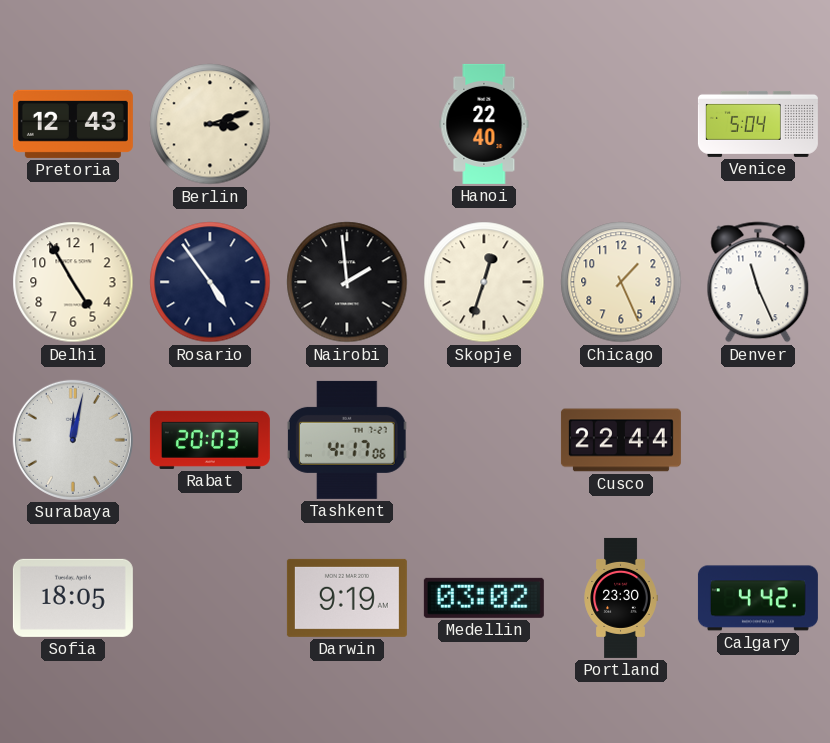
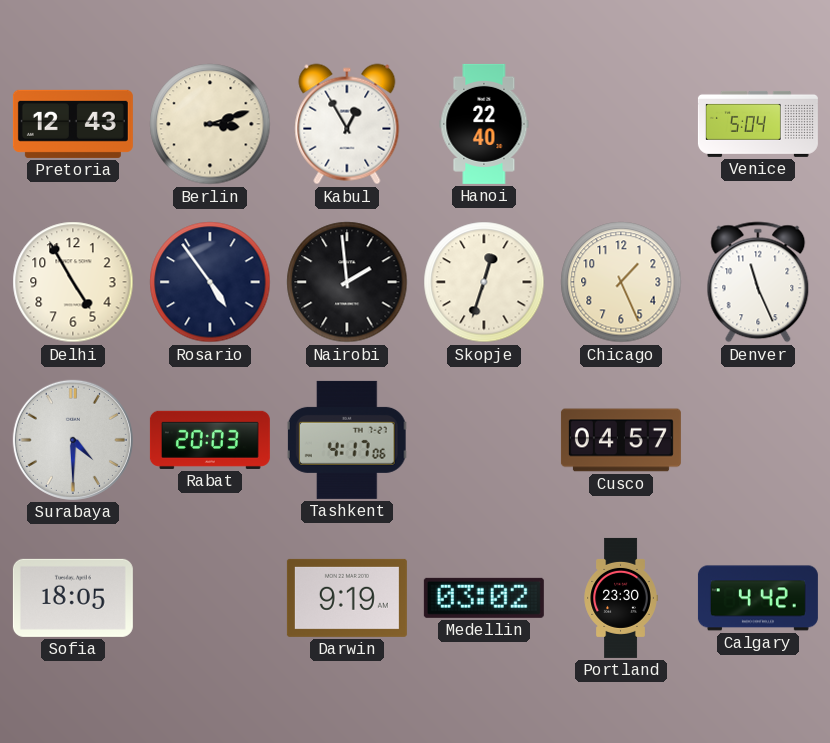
Kabul: none -> 12:55 (347, 124)
Surabaya: 12:02 -> 4:30 (73, 440)
Cusco: 22:44 -> 04:57 (621, 440)
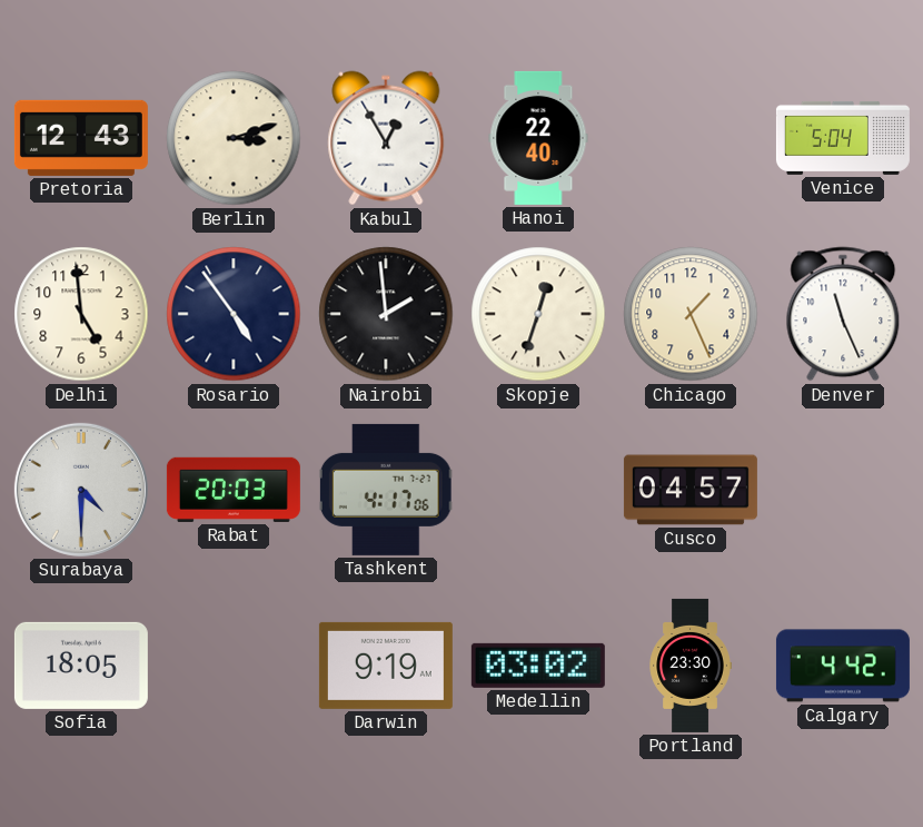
Delhi: 4:55 -> 4:59 (81, 314)
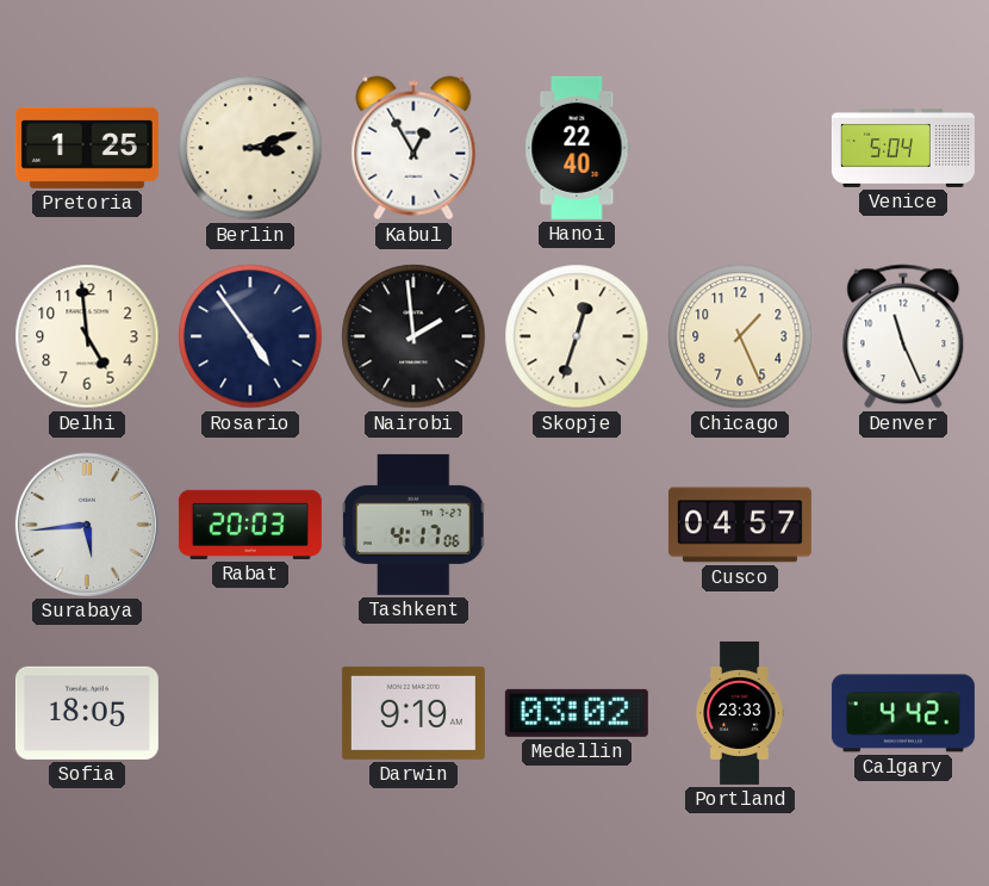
Pretoria: 12:43 -> 1:25 (87, 148)
Surabaya: 4:30 -> 5:44 (87, 525)
Portland: 23:30 -> 23:33 (740, 713)
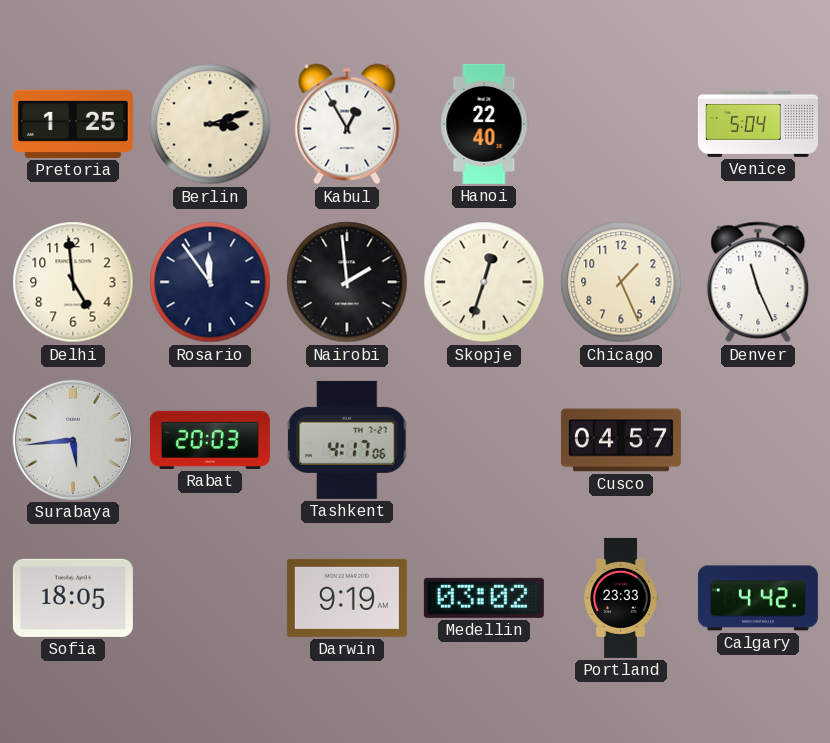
Rosario: 4:54 -> 11:54 (210, 282)
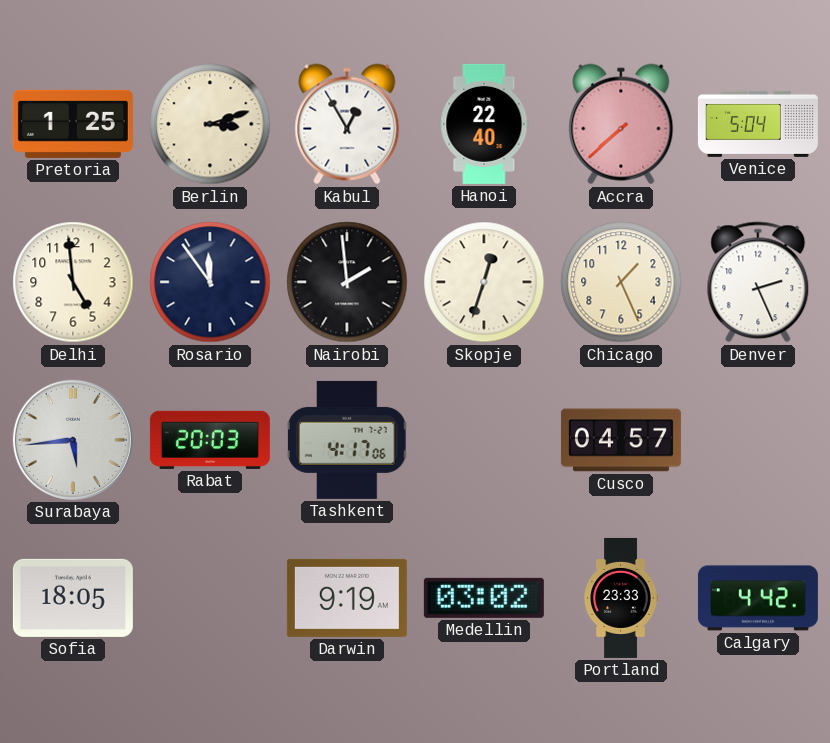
Accra: none -> 7:38 (621, 124)
Denver: 11:26 -> 2:26 (758, 282)
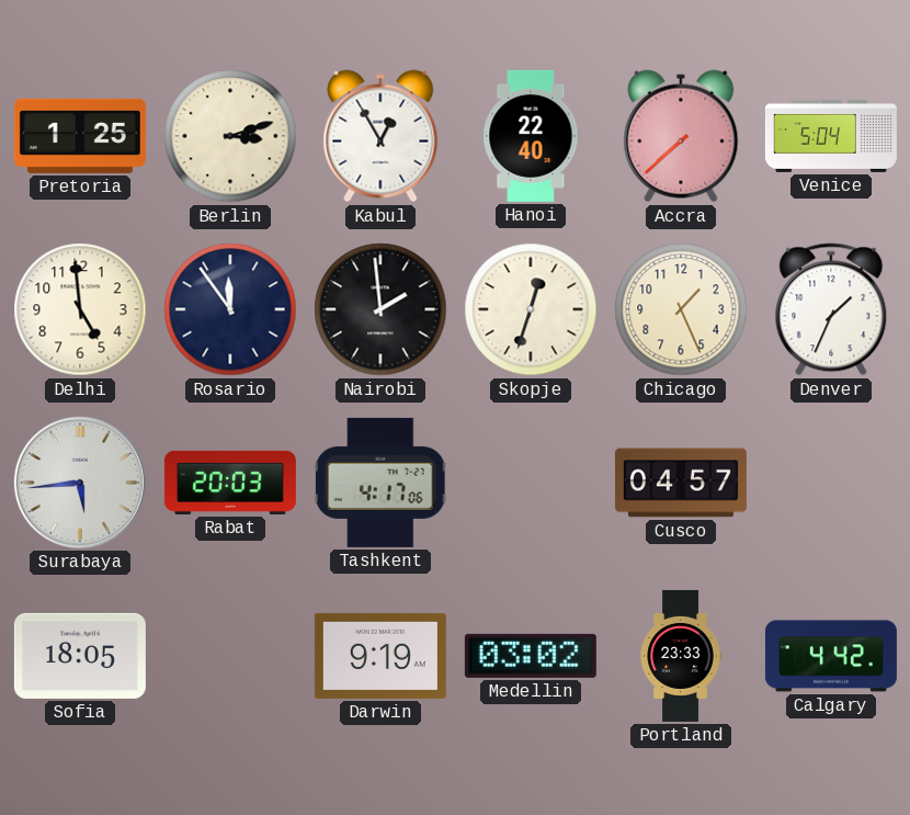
Denver: 2:26 -> 1:34 (831, 309)
